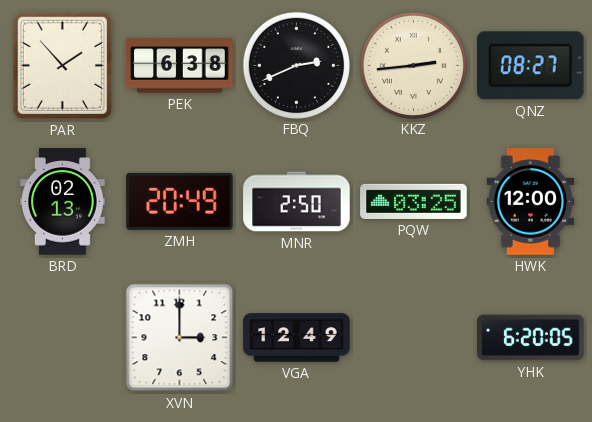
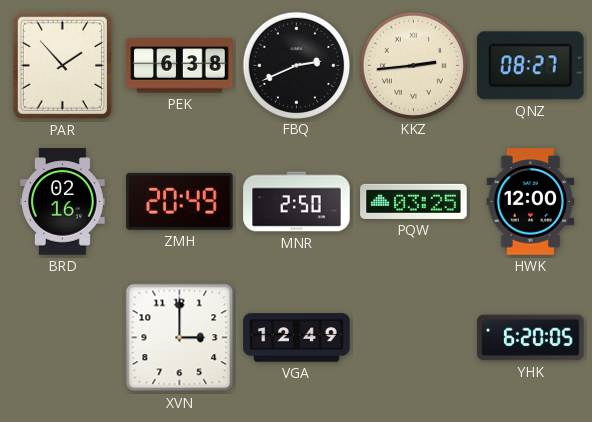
BRD: 02:13 -> 02:16 (63, 202)
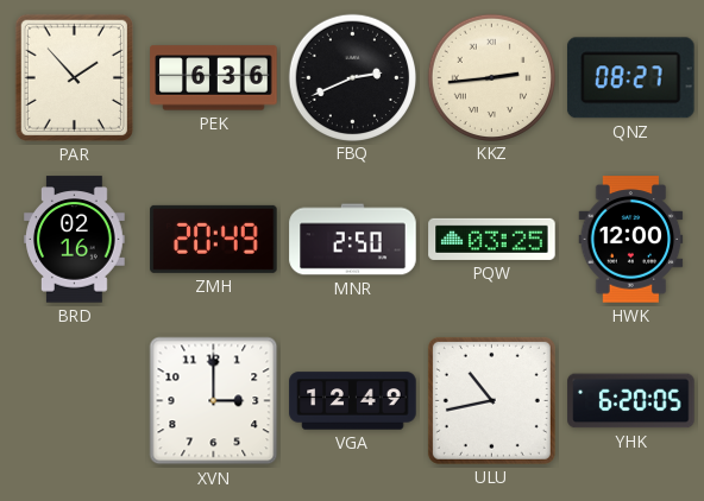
PEK: 6:38 -> 6:36 (214, 78)
ULU: none -> 10:43 (491, 400)
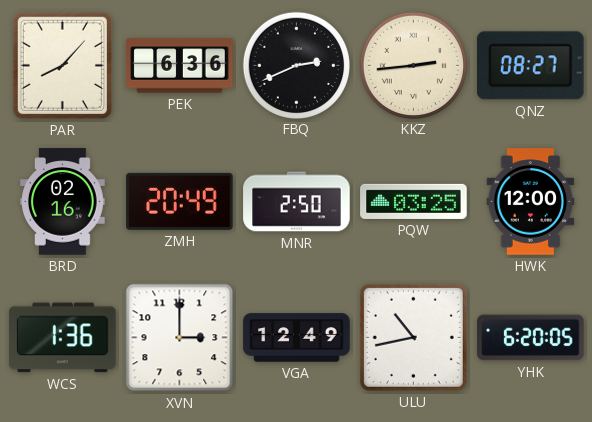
PAR: 1:53 -> 8:07 (62, 65)
WCS: none -> 1:36 (63, 338)
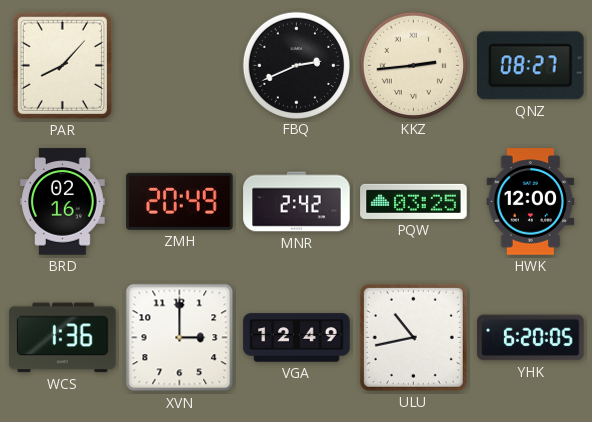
PEK: 6:36 -> none (180, 66)
MNR: 2:50 -> 2:42 (297, 202)
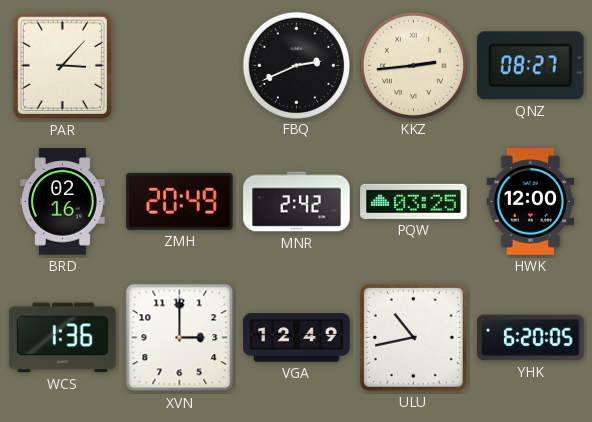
PAR: 8:07 -> 3:07 (62, 65)
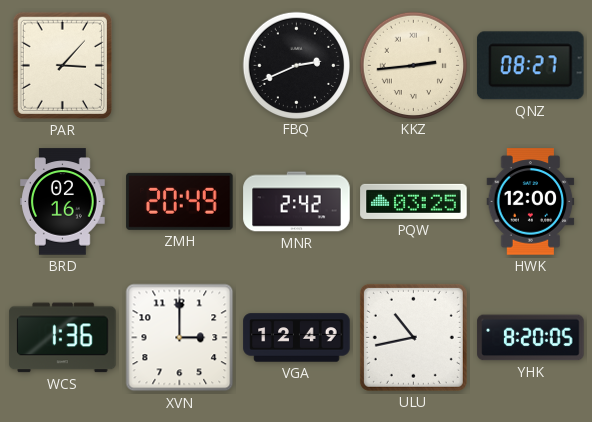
YHK: 6:20 -> 8:20 (531, 338)
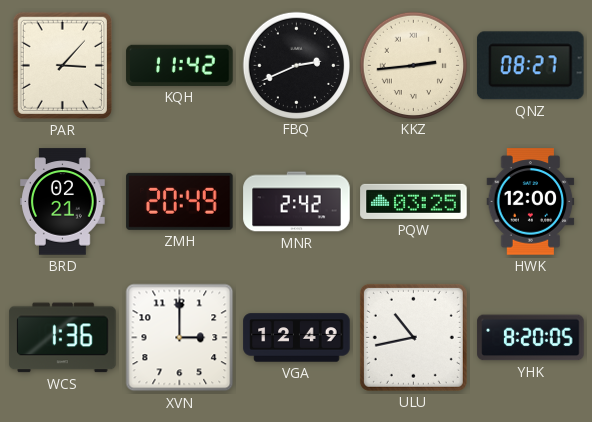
KQH: none -> 11:42 (180, 65)
BRD: 02:16 -> 02:21 (63, 202)
